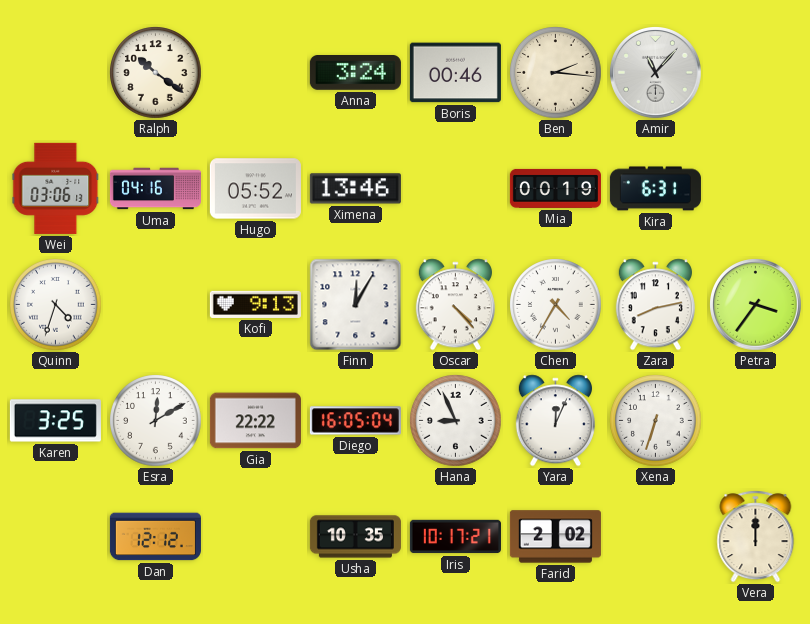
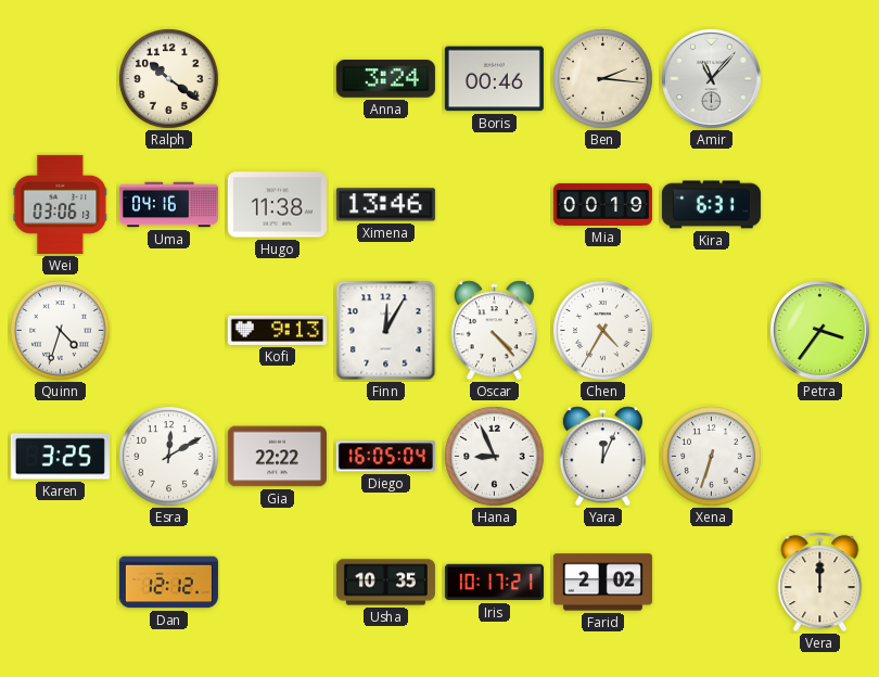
Hugo: 05:52 -> 11:38 (277, 205)
Zara: 8:13 -> none (655, 305)
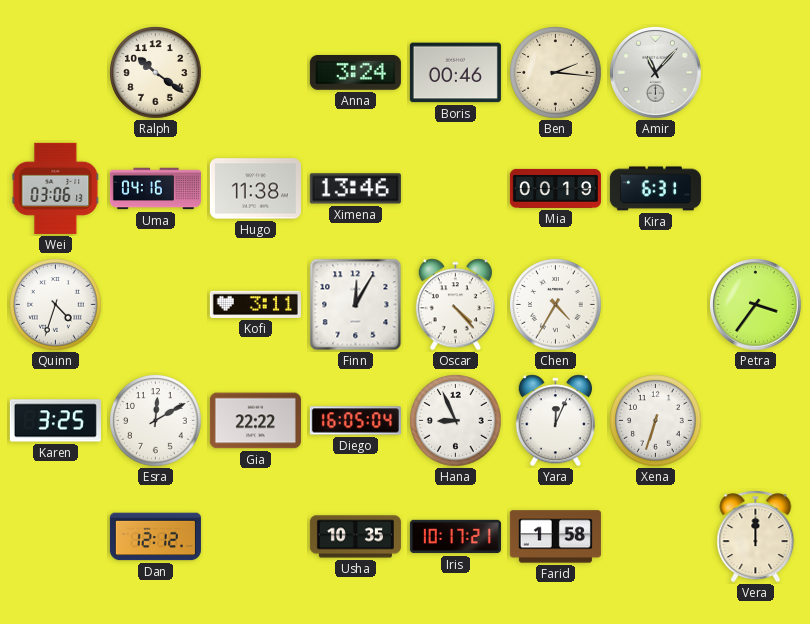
Kofi: 9:13 -> 3:11 (255, 304)
Farid: 2:02 -> 1:58 (555, 537)
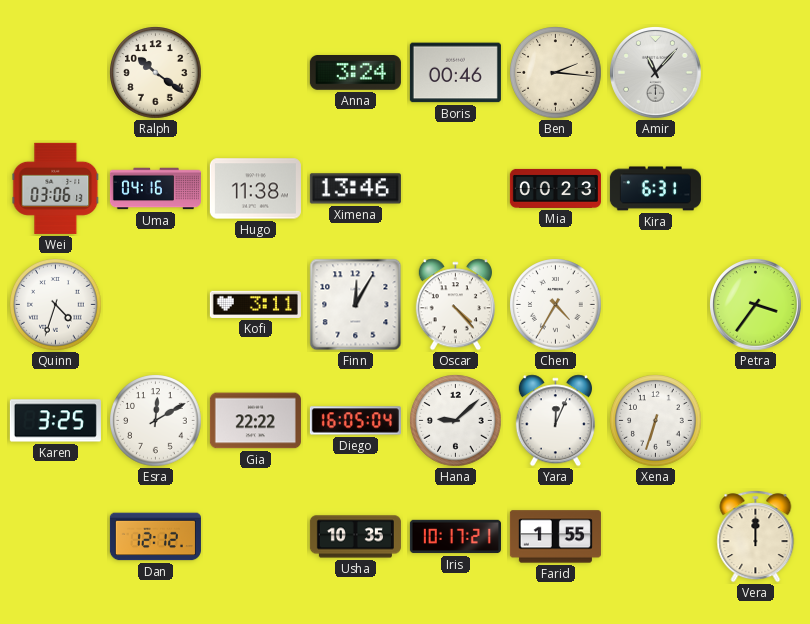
Mia: 00:19 -> 00:23 (555, 188)
Hana: 8:56 -> 9:08 (456, 421)
Farid: 1:58 -> 1:55 (555, 537)
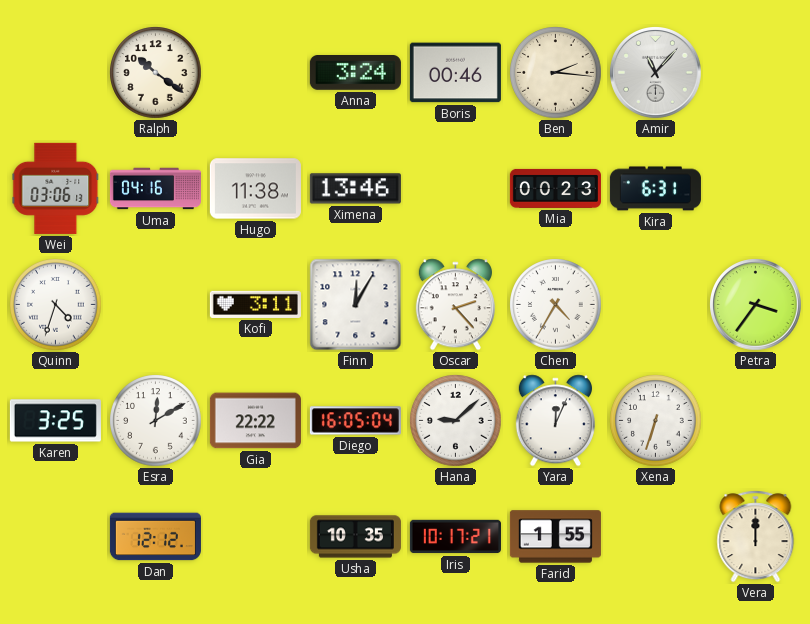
Oscar: 4:23 -> 2:23 (455, 305)
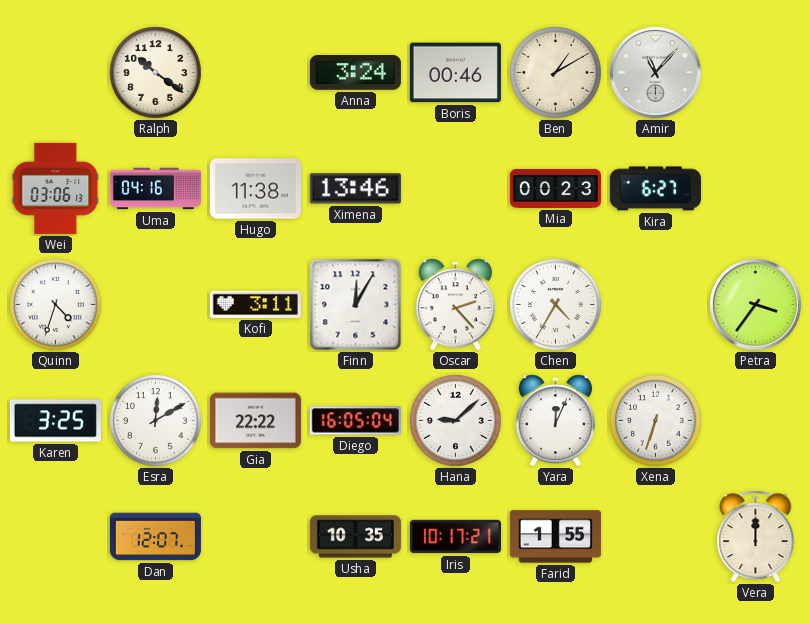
Ben: 2:16 -> 1:10 (556, 73)
Kira: 6:31 -> 6:27 (655, 189)
Dan: 12:12 -> 12:07 (155, 537)
